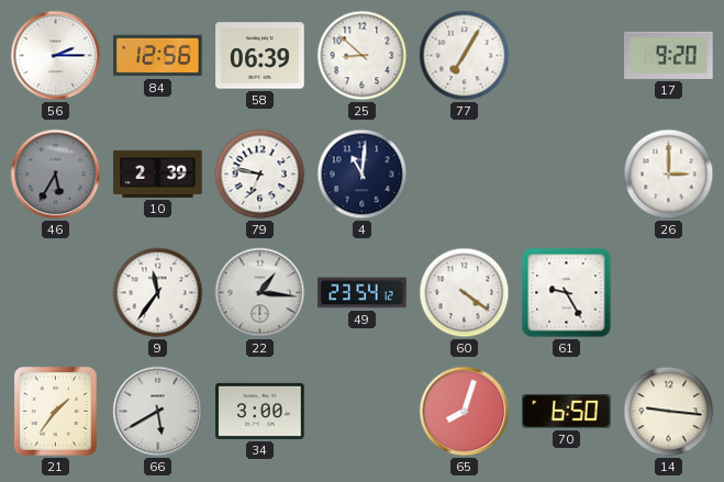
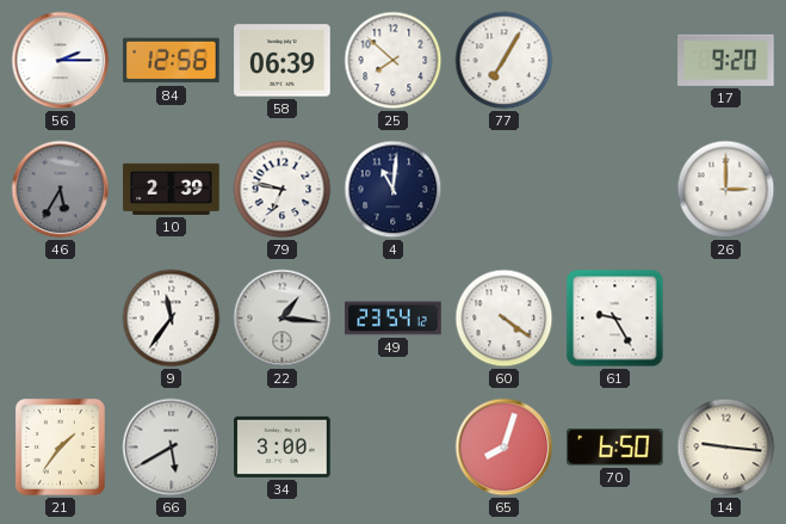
25: 8:52 -> 7:52 (394, 61)
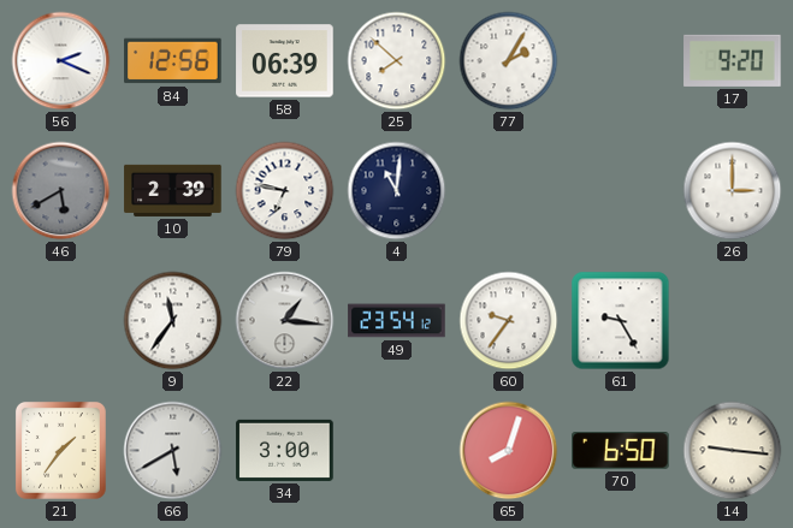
56: 2:15 -> 2:19 (61, 61)
77: 7:05 -> 2:05 (509, 61)
46: 5:35 -> 5:40 (61, 191)
60: 4:21 -> 9:36 (509, 321)
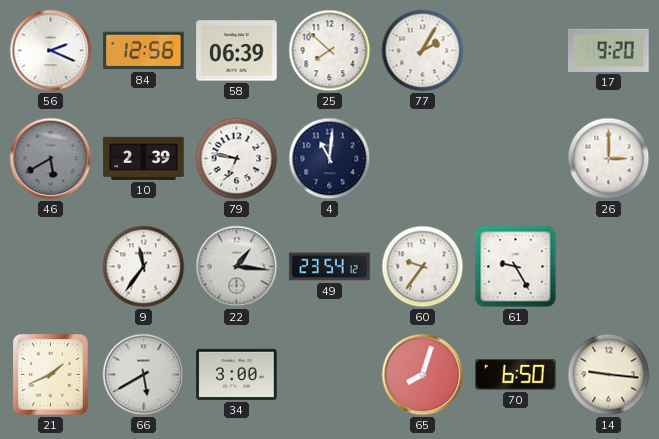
21: 1:36 -> 1:41 (50, 374)
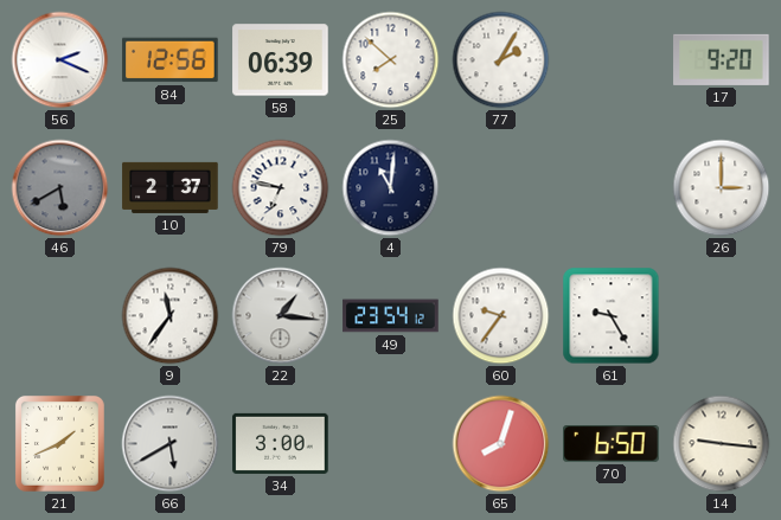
10: 2:39 -> 2:37 (171, 187)
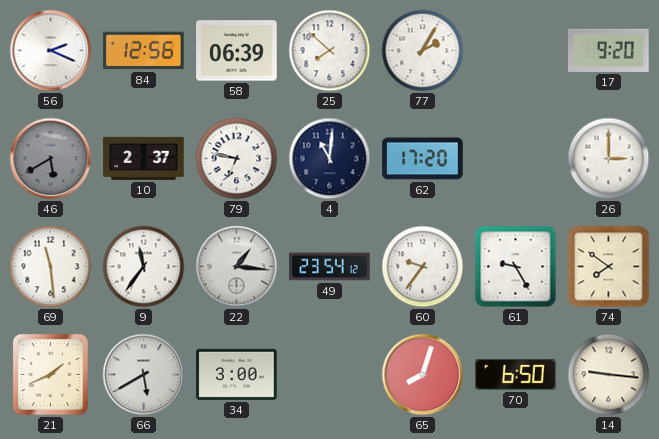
62: none -> 17:20 (423, 159)
69: none -> 11:29 (51, 267)
74: none -> 7:51 (609, 267)
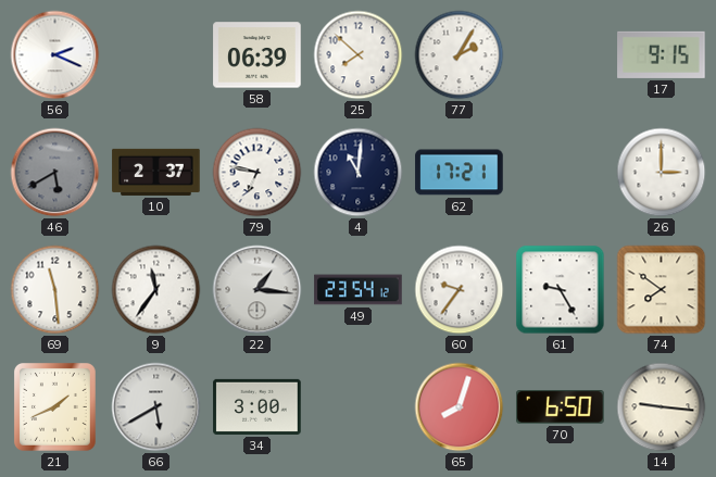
84: 12:56 -> none (144, 51)
17: 9:20 -> 9:15 (662, 54)
62: 17:20 -> 17:21 (460, 173)
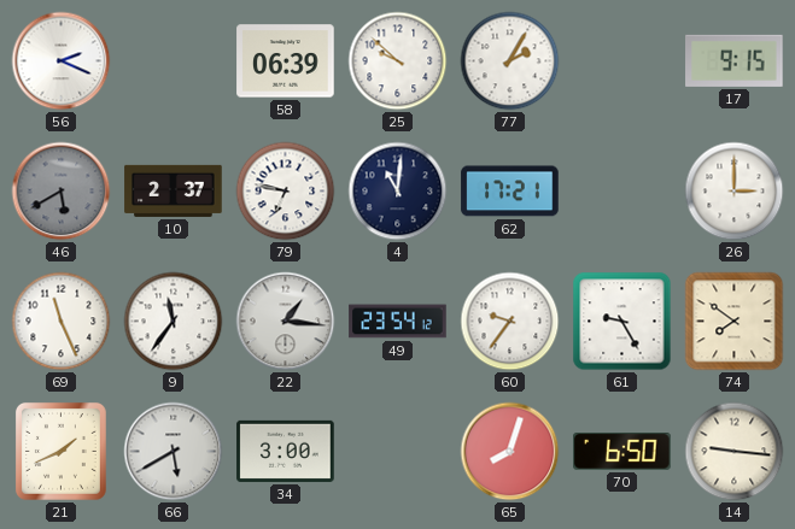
25: 7:52 -> 9:52 (398, 61)
69: 11:29 -> 11:26 (62, 322)
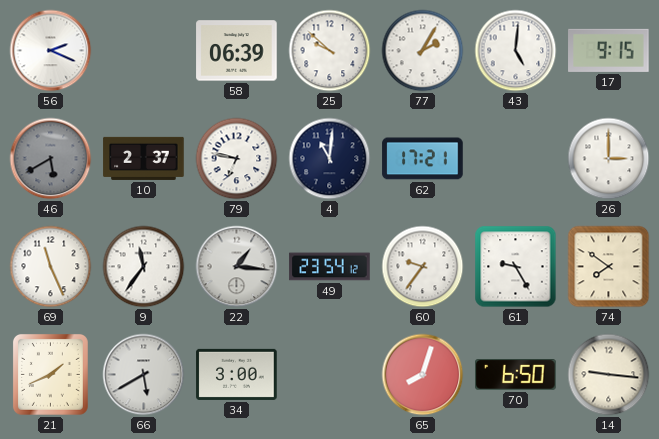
43: none -> 5:01 (516, 51)
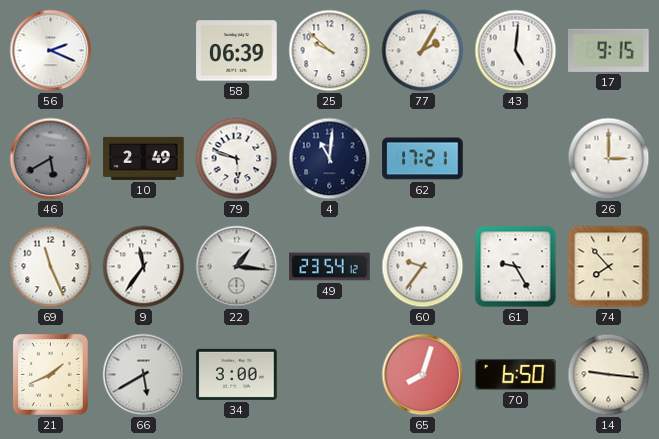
10: 2:37 -> 2:49 (144, 158)
79: 6:47 -> 5:48 (237, 159)
74: 7:51 -> 7:53 (609, 267)
